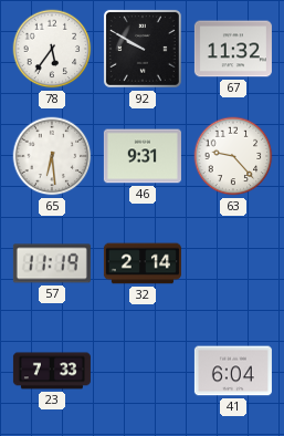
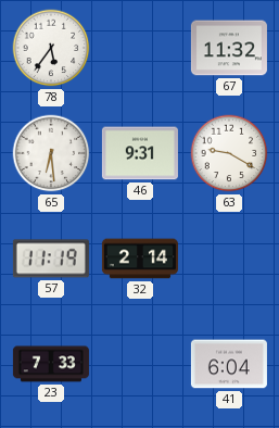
92: 9:50 -> none (143, 49)
63: 9:23 -> 9:20 (229, 153)
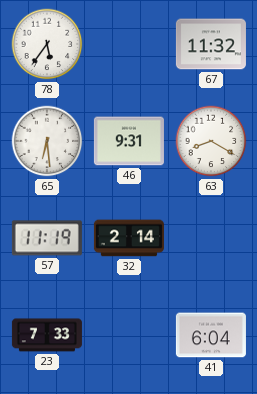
63: 9:20 -> 8:20 (211, 141)
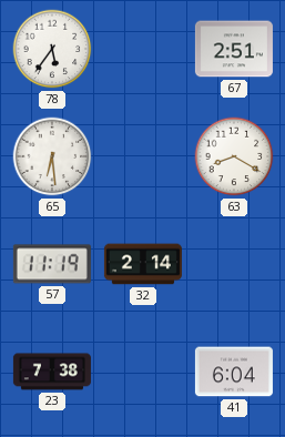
67: 11:32 -> 2:51 (234, 49)
46: 9:31 -> none (129, 141)
23: 7:33 -> 7:38 (52, 372)
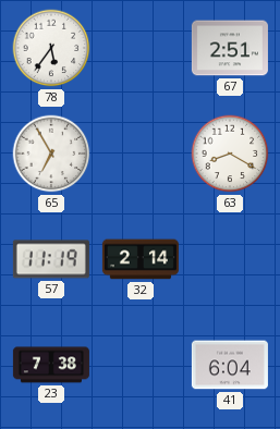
65: 6:29 -> 6:55 (51, 154)
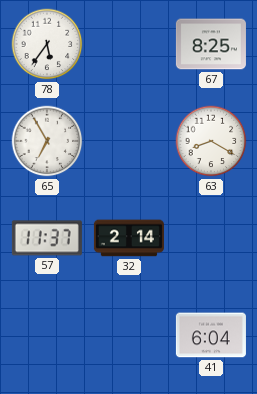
67: 2:51 -> 8:25 (211, 44)
57: 11:19 -> 11:37 (47, 238)
23: 7:38 -> none (51, 365)
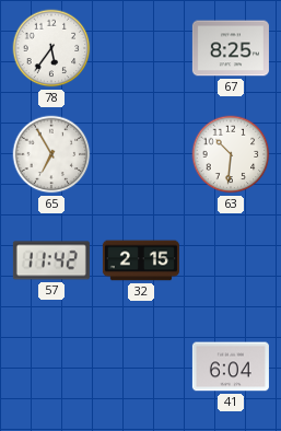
63: 8:20 -> 10:31 (231, 154)
57: 11:37 -> 11:42 (51, 260)
32: 2:14 -> 2:15 (141, 260)
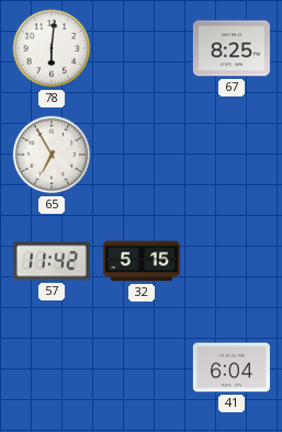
78: 5:36 -> 6:01 (52, 48)
63: 10:31 -> none (231, 154)
32: 2:15 -> 5:15 (142, 261)
